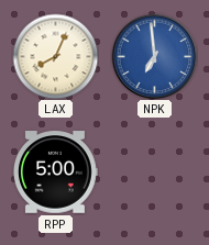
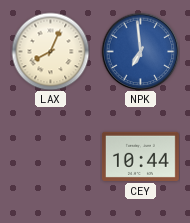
RPP: 5:00 -> none (56, 172)
CEY: none -> 10:44 (140, 156)
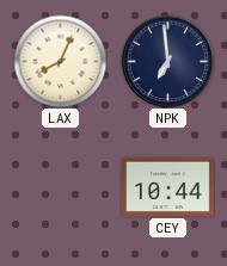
NPK dial: blue -> navy (167, 61)
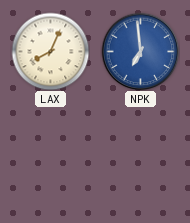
NPK dial: navy -> blue (140, 51)
CEY: 10:44 -> none (167, 186)
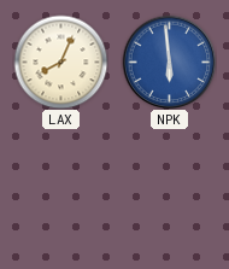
NPK: 6:59 -> 5:59 (169, 62)
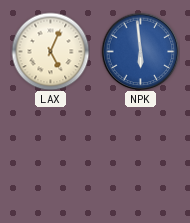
LAX: 8:04 -> 5:04 (50, 51)
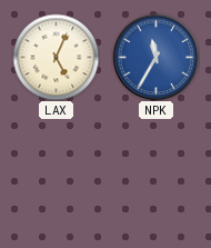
NPK: 5:59 -> 11:35 (155, 57)
